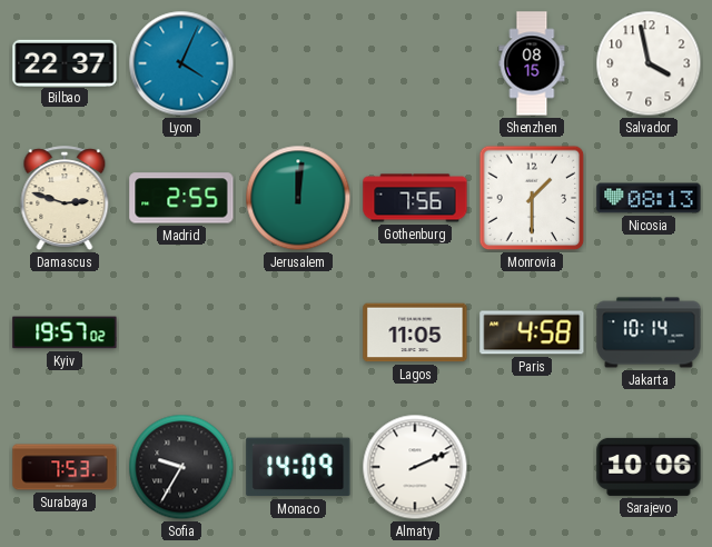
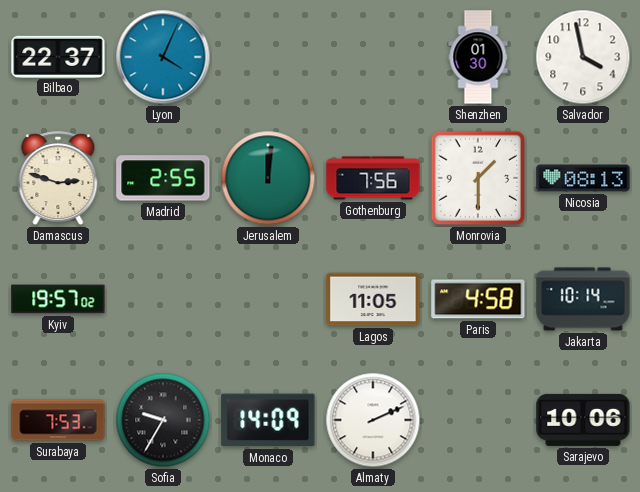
Shenzhen: 08:15 -> 01:30 (478, 57)
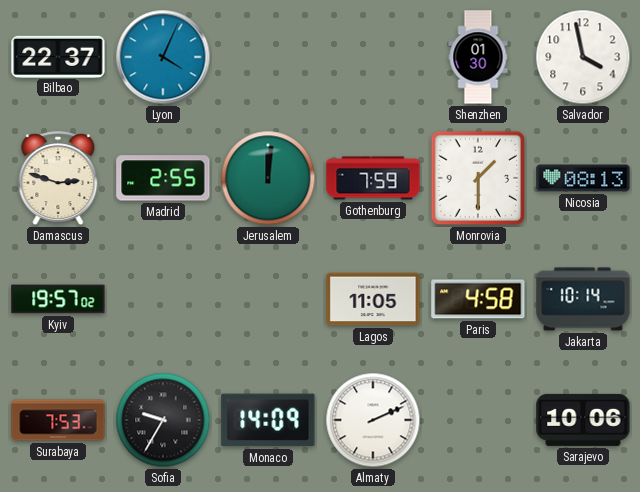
Gothenburg: 7:56 -> 7:59 (373, 178)
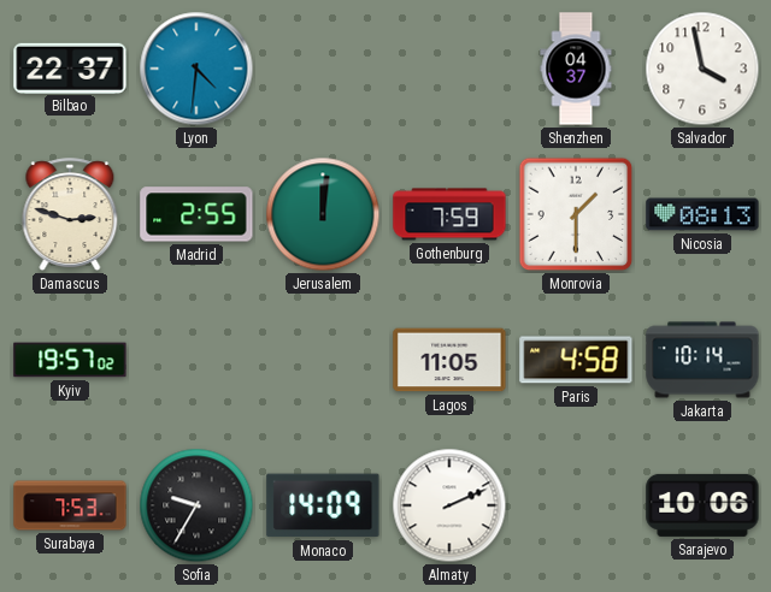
Lyon: 4:04 -> 4:31 (196, 69)
Shenzhen: 01:30 -> 04:37 (576, 69)
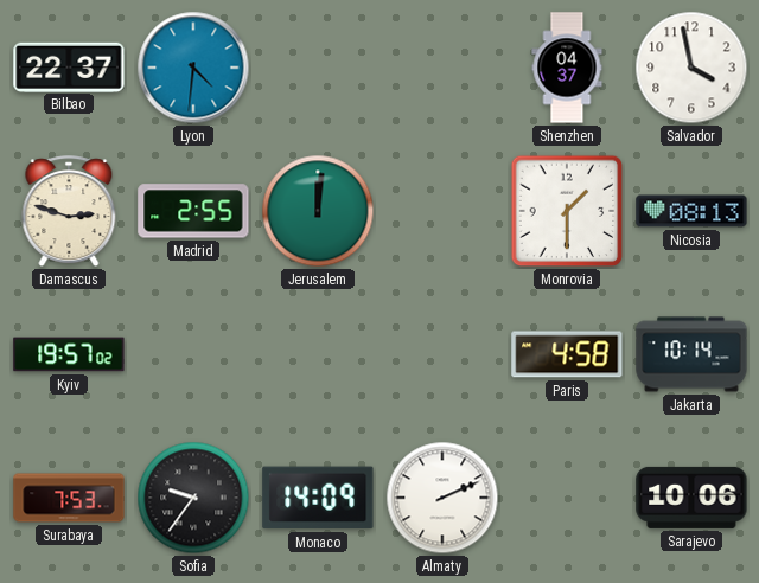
Gothenburg: 7:59 -> none (449, 214)
Lagos: 11:05 -> none (449, 360)
Sofia: 9:35 -> 9:36 (193, 498)
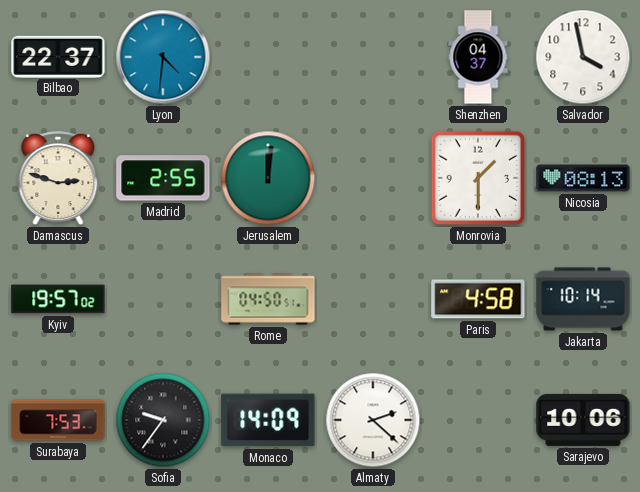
Rome: none -> 04:50 (268, 299)
Almaty: 2:11 -> 2:22 (373, 420)
